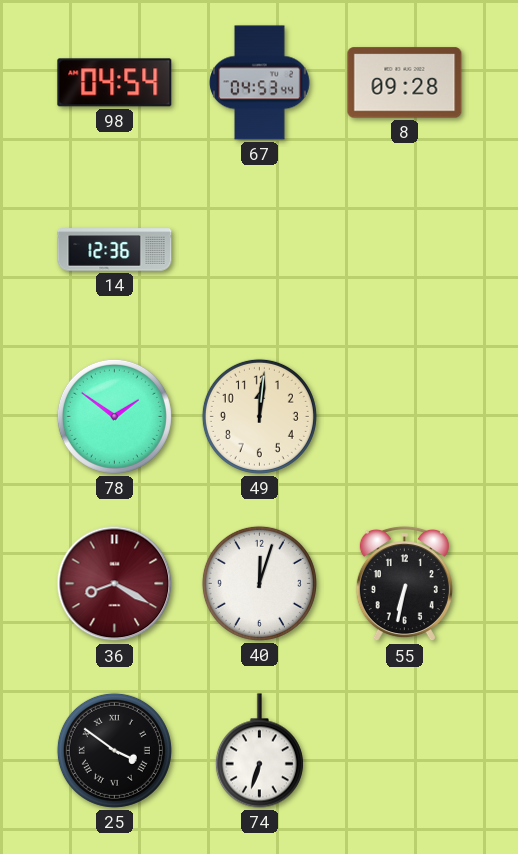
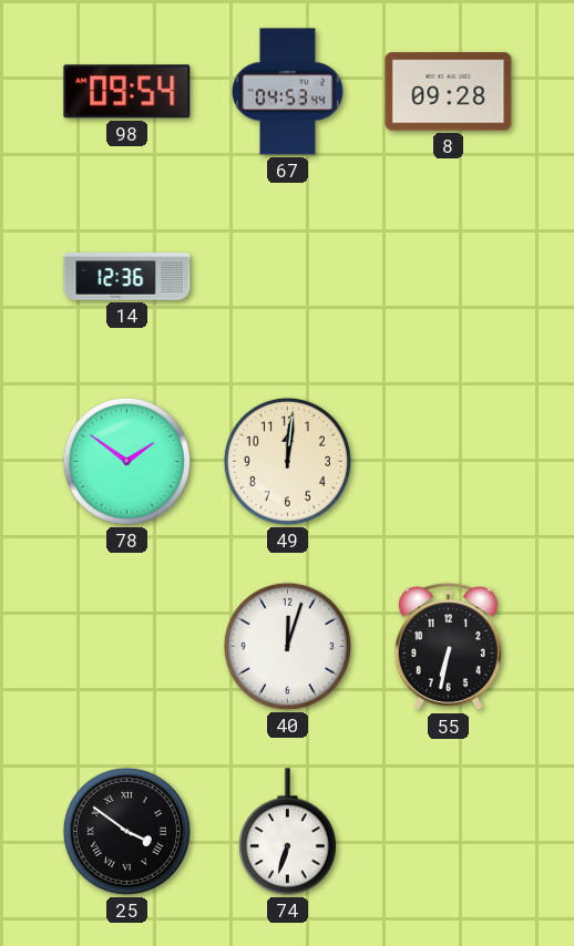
98: 04:54 -> 09:54 (127, 92)
36: 8:20 -> none (115, 584)
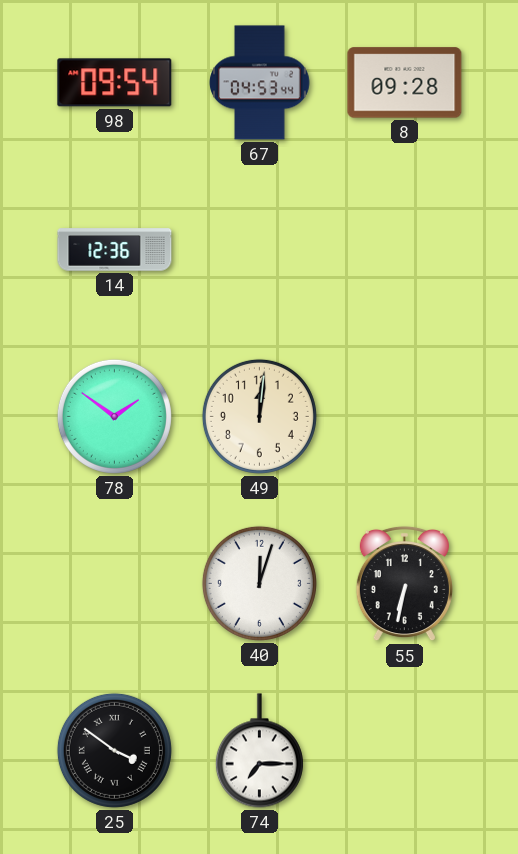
74: 6:33 -> 7:15 (259, 751)
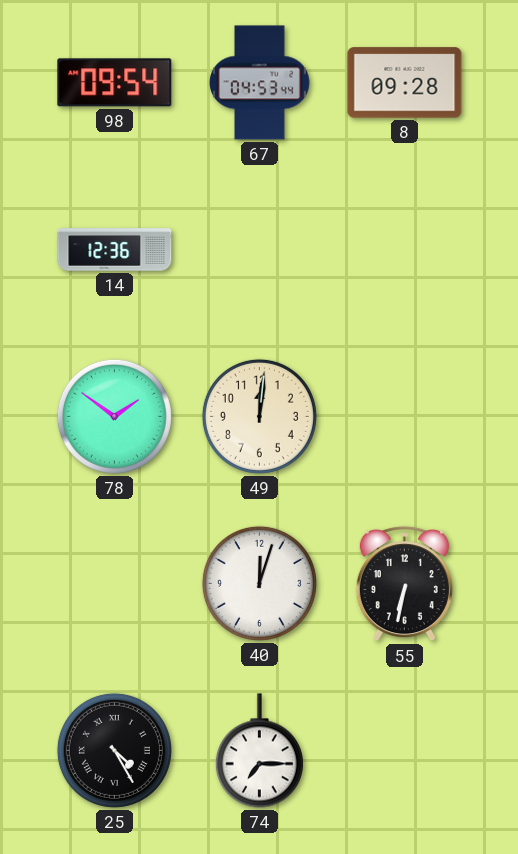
25: 3:51 -> 4:25 (114, 750)
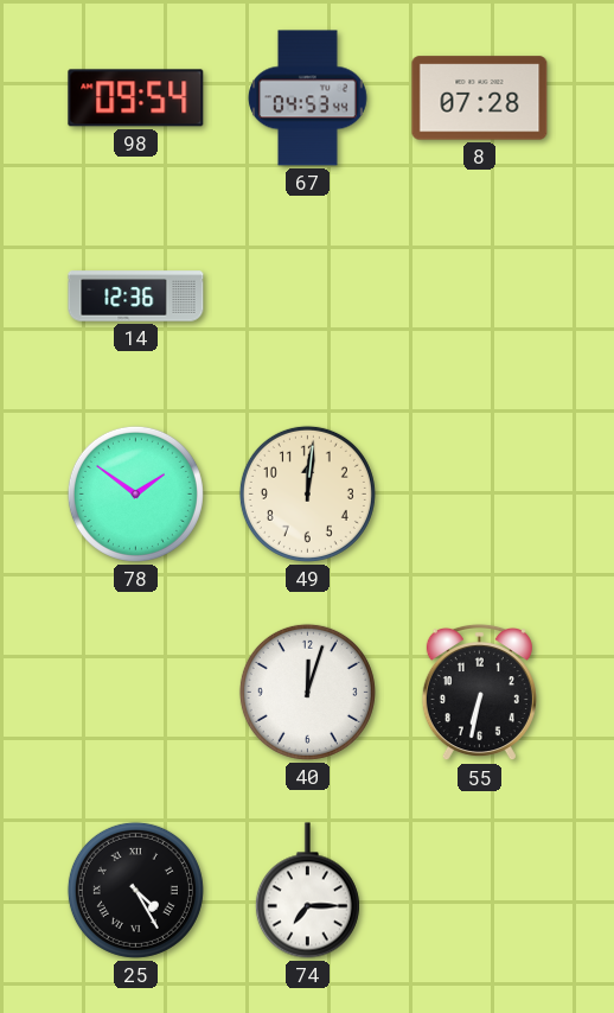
8: 09:28 -> 07:28 (480, 98)
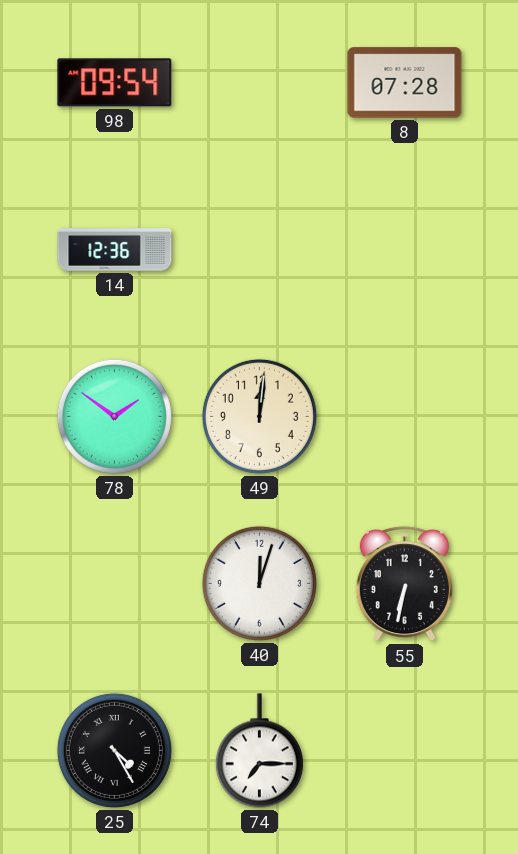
67: 04:53 -> none (308, 98)
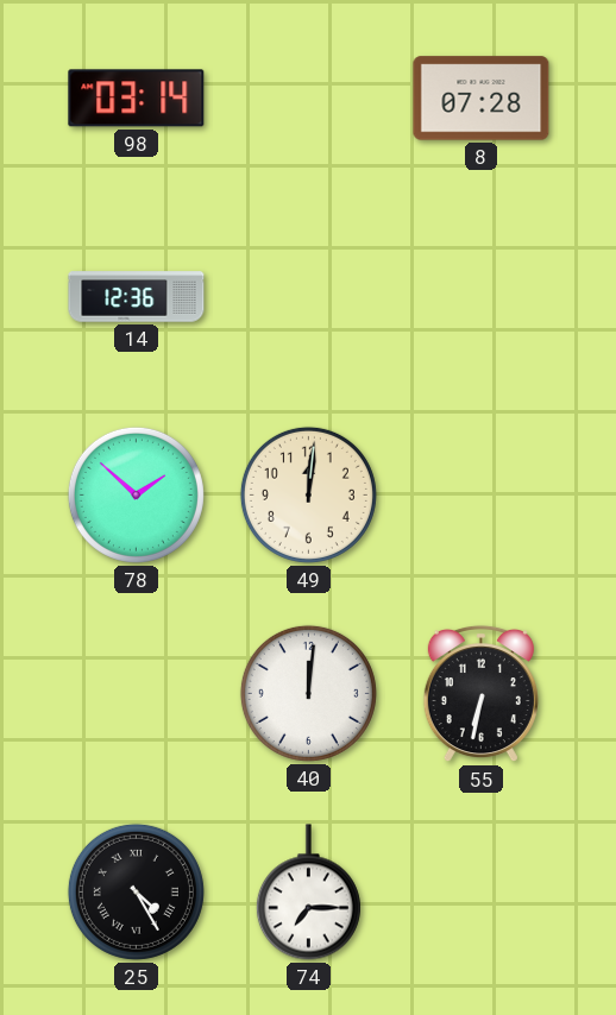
98: 09:54 -> 03:14 (137, 99)
78: 1:51 -> 1:52 (136, 494)
40: 12:03 -> 12:01 (308, 693)
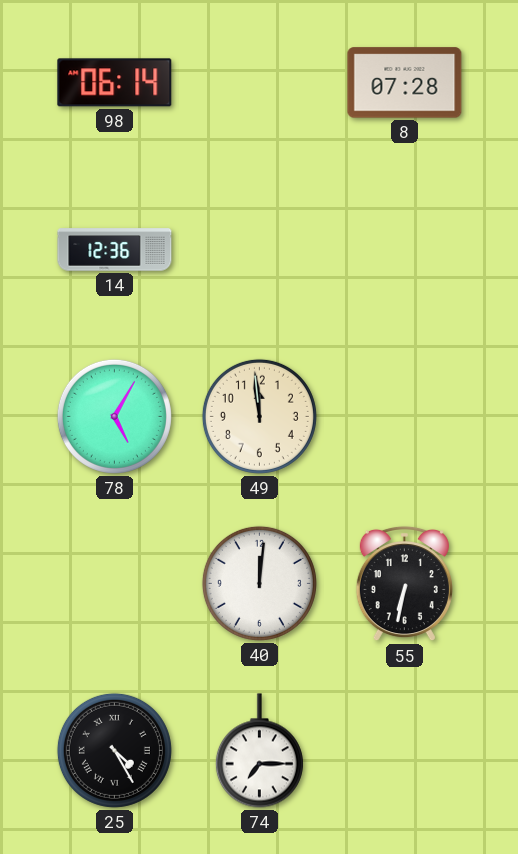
98: 03:14 -> 06:14 (115, 83)
78: 1:52 -> 5:05 (114, 416)
49: 12:01 -> 11:59 (259, 416)
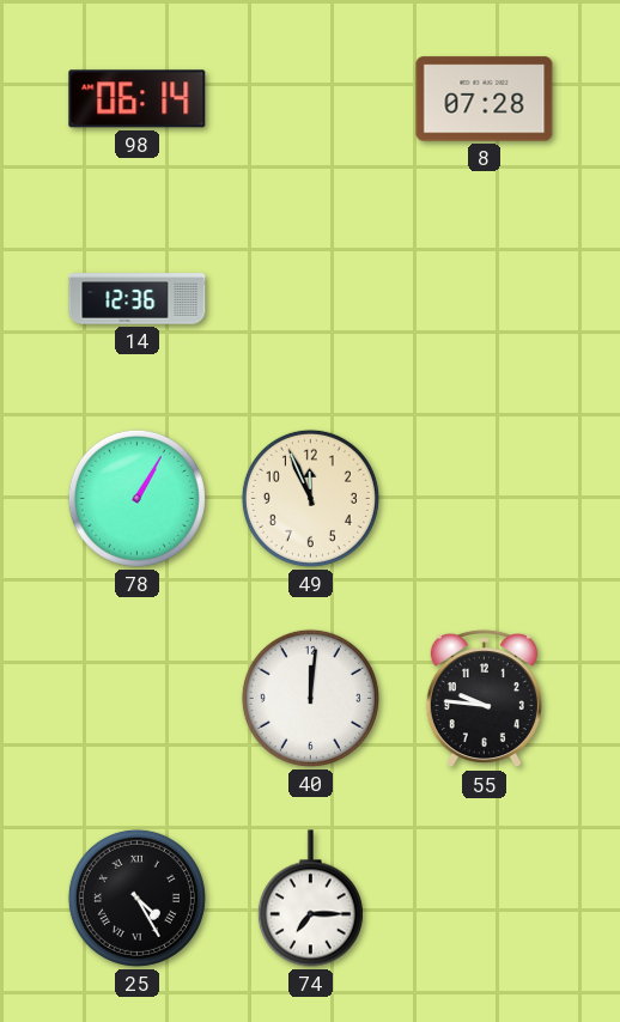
78: 5:05 -> 1:05 (136, 498)
49: 11:59 -> 11:56 (310, 498)
55: 6:32 -> 9:46 (484, 699)
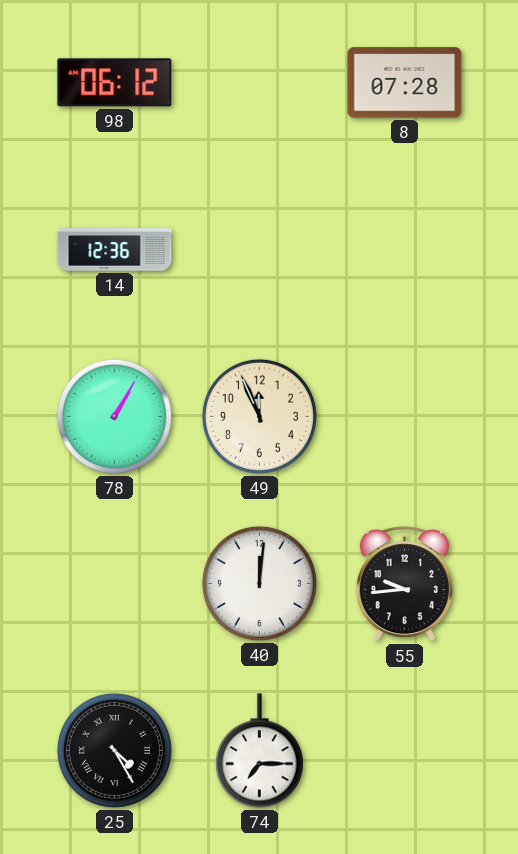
98: 06:14 -> 06:12 (115, 83)
55: 9:46 -> 9:44 (404, 584)
